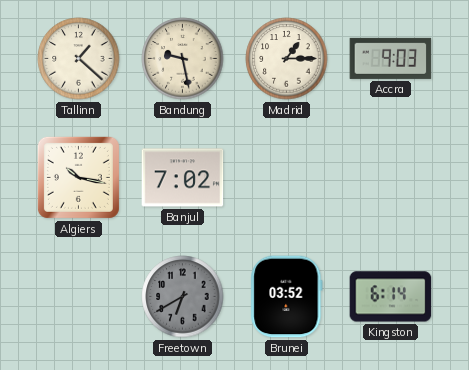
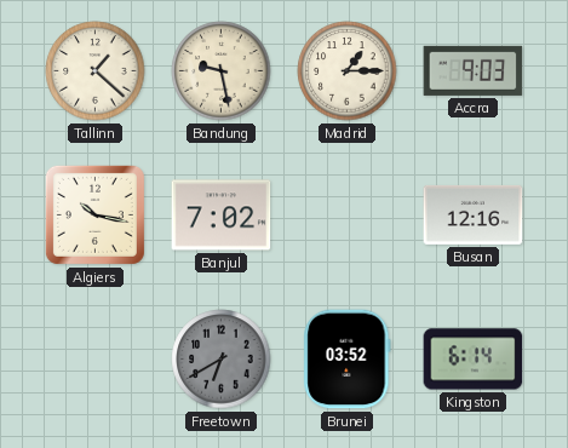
Busan: none -> 12:16 (474, 214)
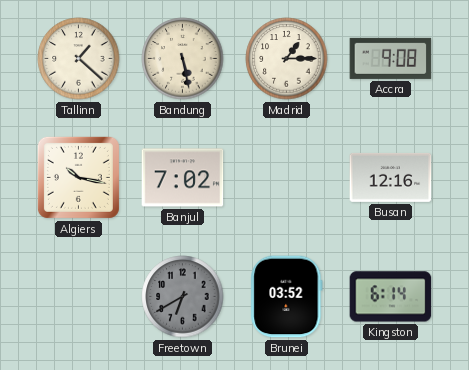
Bandung: 9:28 -> 5:28 (183, 59)
Accra: 9:03 -> 9:08 (391, 58)
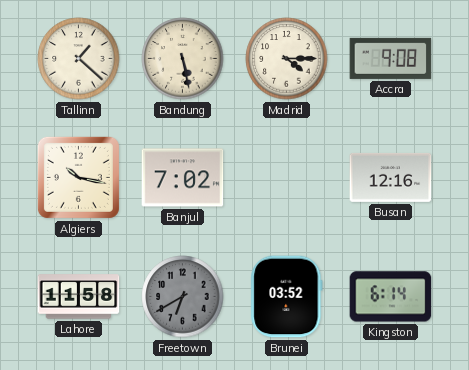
Madrid: 1:15 -> 4:15 (287, 59)
Lahore: none -> 11:58 (79, 297)
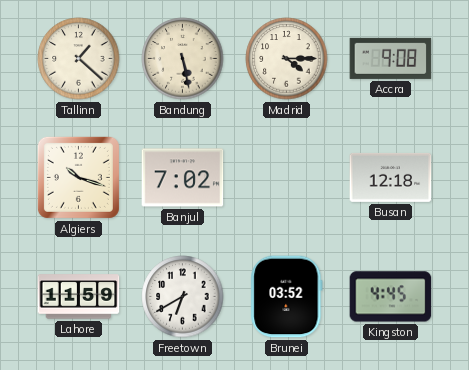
Algiers: 10:17 -> 10:18 (78, 177)
Busan: 12:16 -> 12:18 (391, 177)
Lahore: 11:58 -> 11:59 (79, 297)
Freetown dial: grey -> white (183, 297)
Kingston: 6:14 -> 4:45 (391, 297)
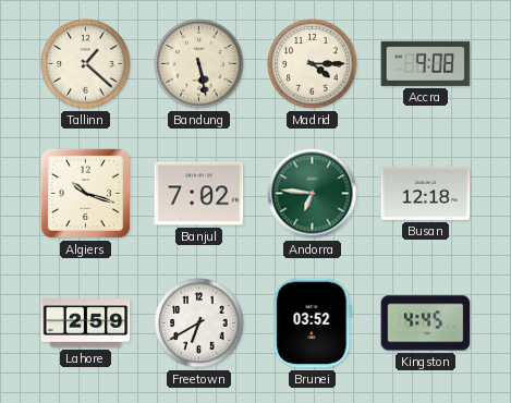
Andorra: none -> 6:46 (313, 194)
Lahore: 11:59 -> 2:59 (86, 323)
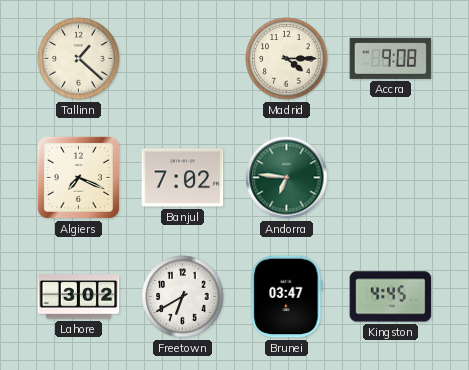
Bandung: 5:28 -> none (199, 64)
Algiers: 10:18 -> 7:19 (78, 177)
Busan: 12:18 -> none (426, 193)
Lahore: 2:59 -> 3:02 (79, 297)
Brunei: 03:52 -> 03:47 (287, 297)
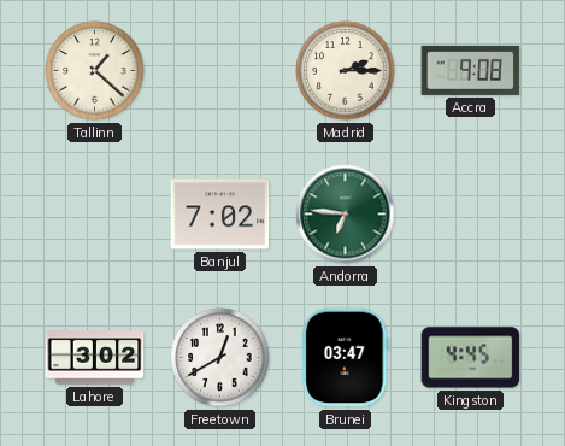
Madrid: 4:15 -> 2:15 (346, 71)
Algiers: 7:19 -> none (78, 177)
Freetown: 6:40 -> 12:40 (220, 358)
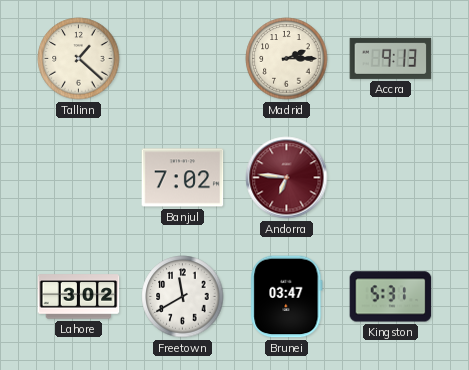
Accra: 9:08 -> 9:13 (391, 58)
Andorra dial: green -> burgundy (287, 178)
Freetown: 12:40 -> 11:40 (183, 297)
Kingston: 4:45 -> 5:31 (391, 297)
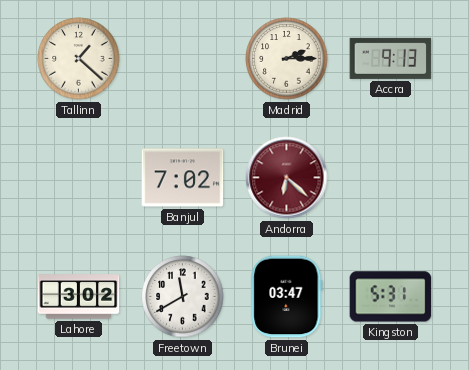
Andorra: 6:46 -> 6:22 (287, 178)
